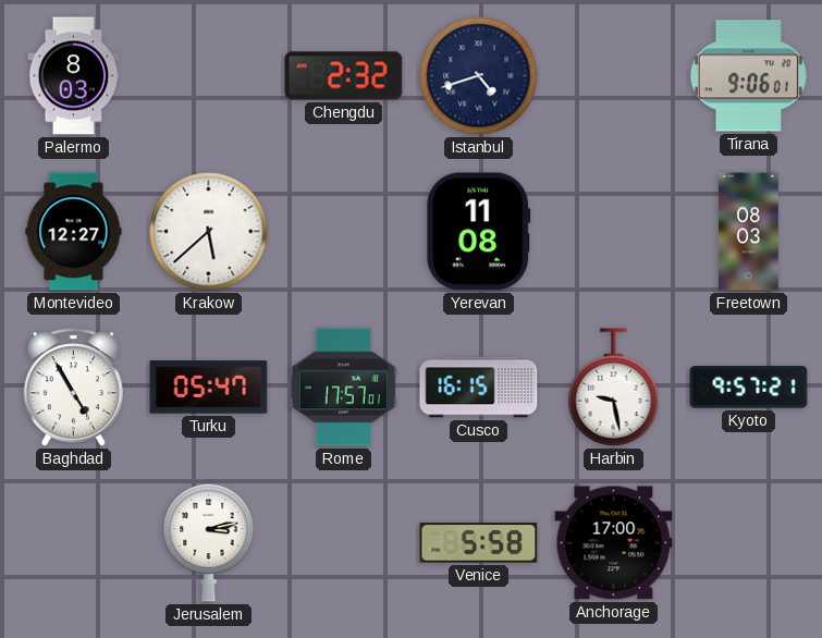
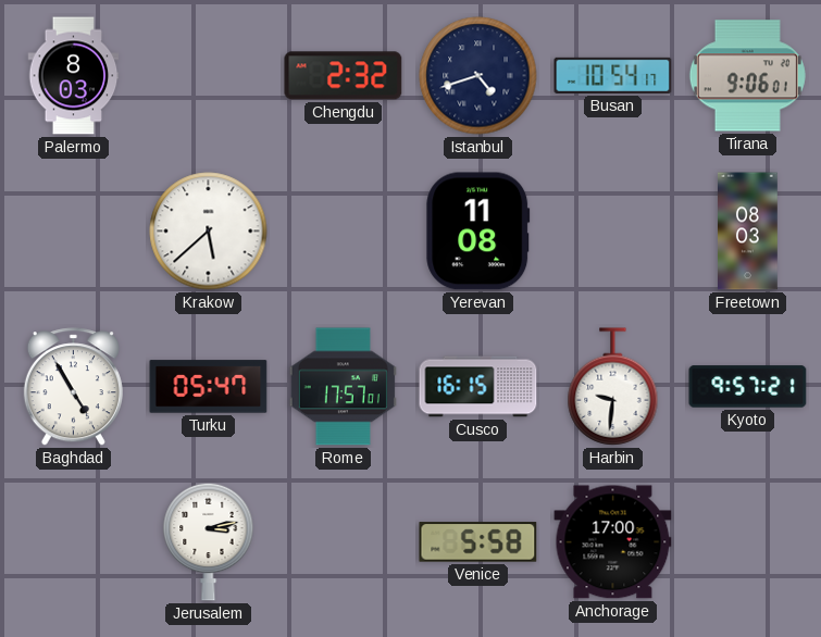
Busan: none -> 10:54 (613, 75)
Montevideo: 12:27 -> none (74, 232)
Harbin: 9:28 -> 9:31 (613, 387)
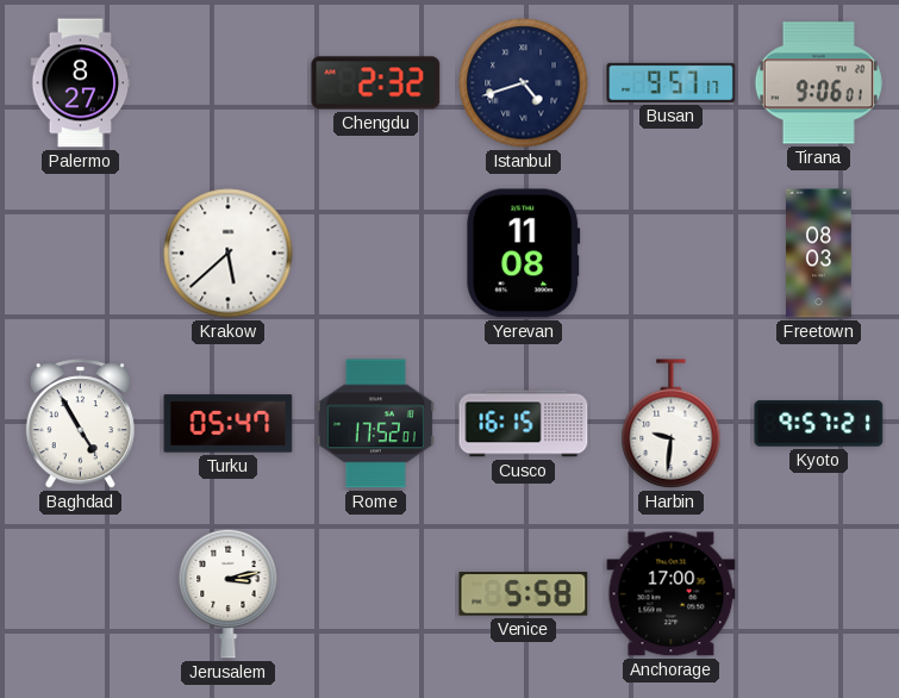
Palermo: 8:03 -> 8:27 (81, 83)
Busan: 10:54 -> 9:57 (672, 82)
Rome: 17:57 -> 17:52 (375, 424)
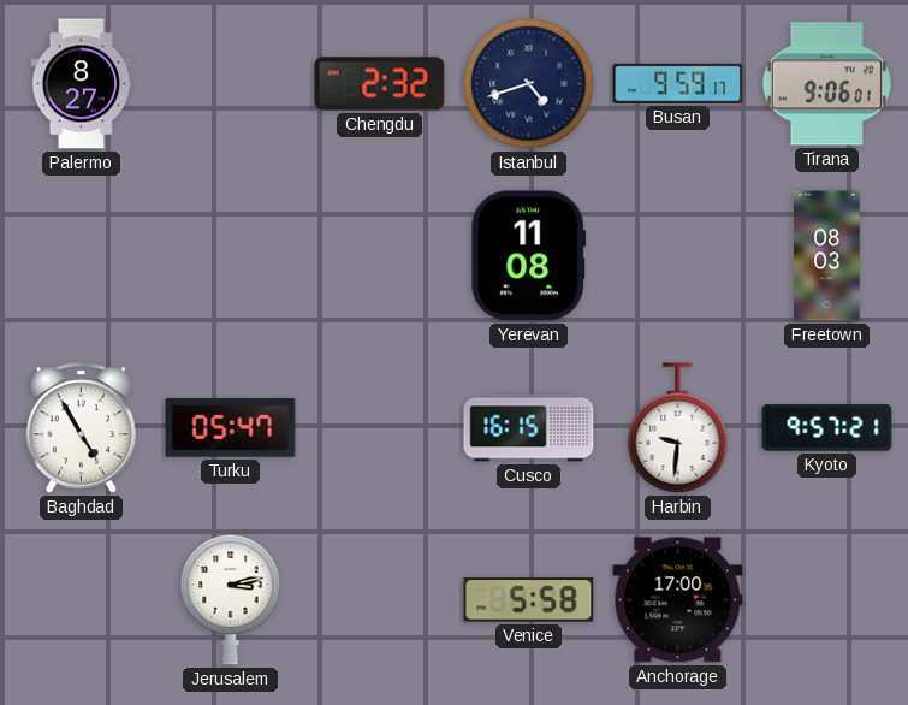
Busan: 9:57 -> 9:59 (678, 83)
Krakow: 5:38 -> none (229, 254)
Rome: 17:52 -> none (375, 424)
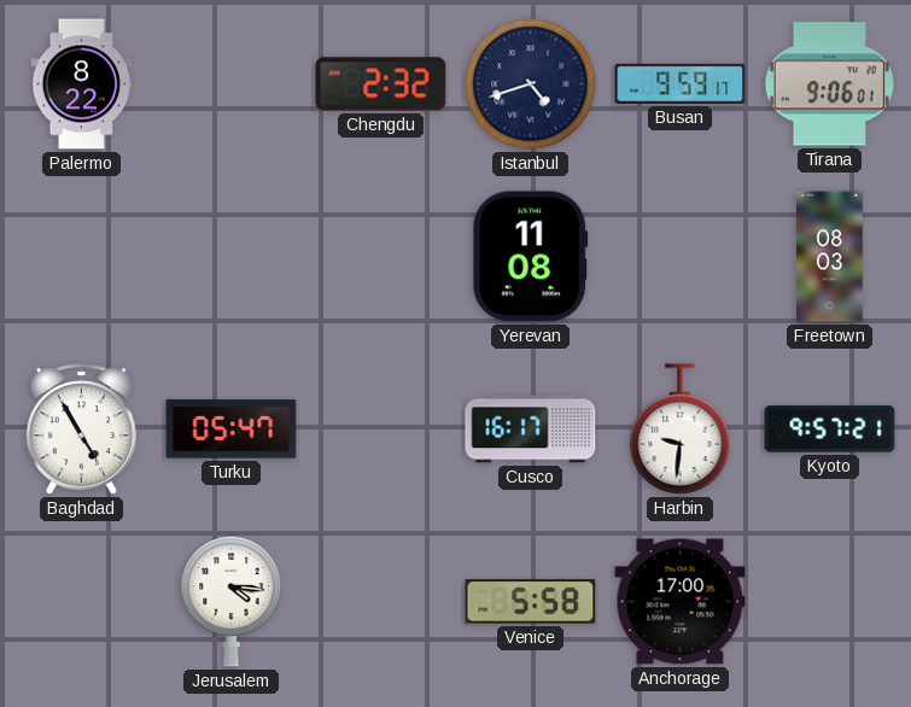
Palermo: 8:27 -> 8:22 (82, 84)
Cusco: 16:15 -> 16:17 (531, 430)
Jerusalem: 3:13 -> 4:16 (232, 601)
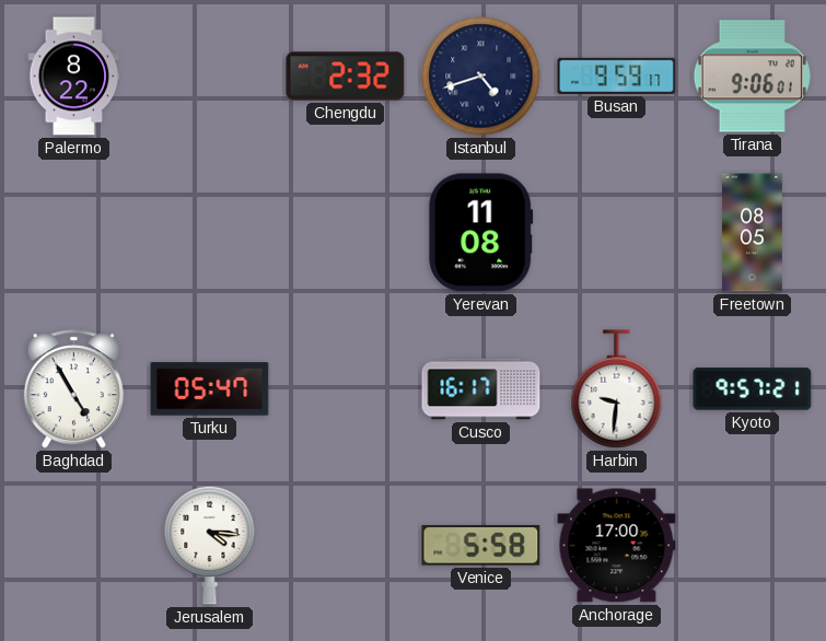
Freetown: 08:03 -> 08:05 (753, 233)
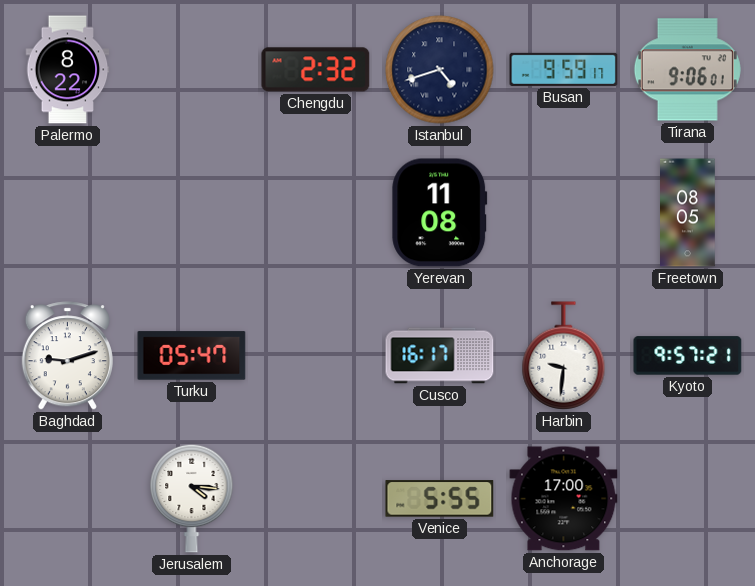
Baghdad: 4:55 -> 9:12 (67, 356)
Venice: 5:58 -> 5:55 (440, 499)
